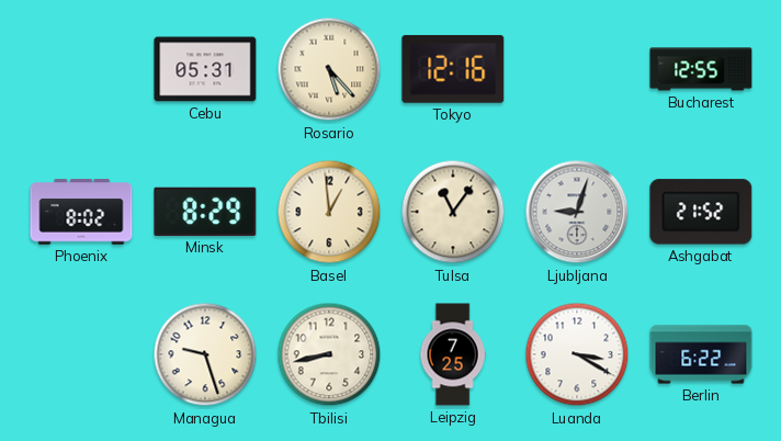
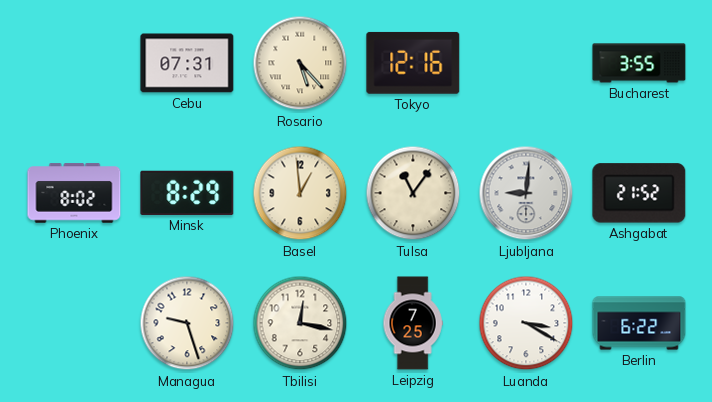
Cebu: 05:31 -> 07:31 (187, 63)
Bucharest: 12:55 -> 3:55 (639, 63)
Ljubljana: 9:03 -> 9:01 (526, 193)
Tbilisi: 8:43 -> 12:17 (300, 323)
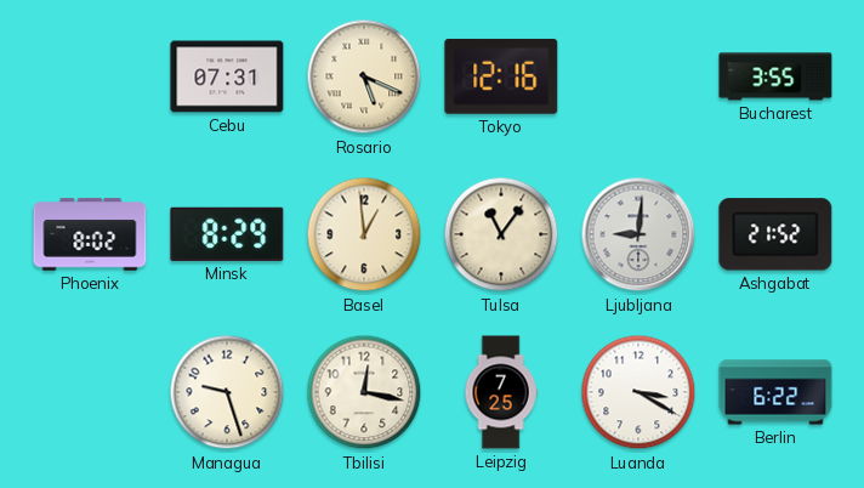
Rosario: 5:23 -> 5:19 (364, 76)
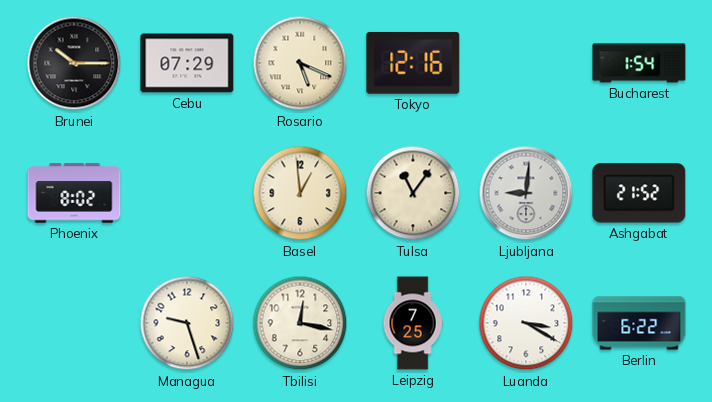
Brunei: none -> 10:15 (74, 63)
Cebu: 07:31 -> 07:29 (187, 63)
Bucharest: 3:55 -> 1:54 (639, 63)
Minsk: 8:29 -> none (227, 234)
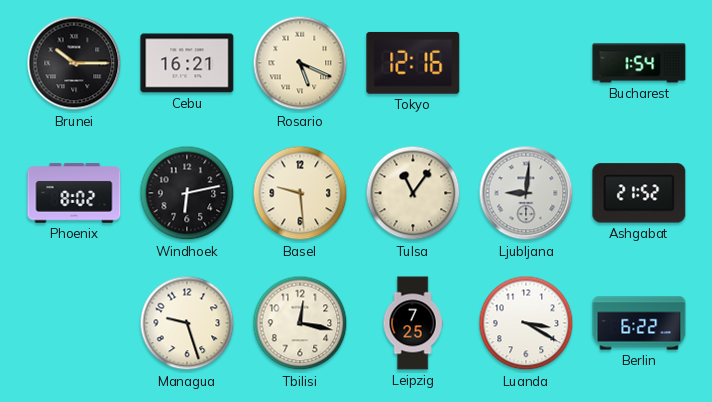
Cebu: 07:29 -> 16:21 (187, 63)
Windhoek: none -> 6:13 (187, 193)
Basel: 12:59 -> 9:29 (300, 193)
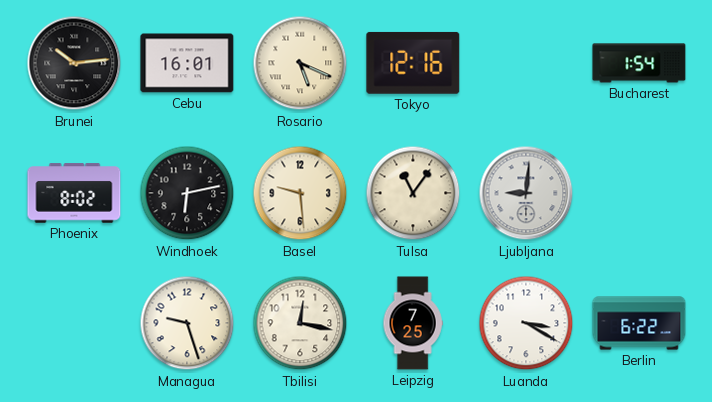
Brunei: 10:15 -> 10:14 (74, 63)
Cebu: 16:21 -> 16:01 (187, 63)
Ashgabat: 21:52 -> none (639, 193)
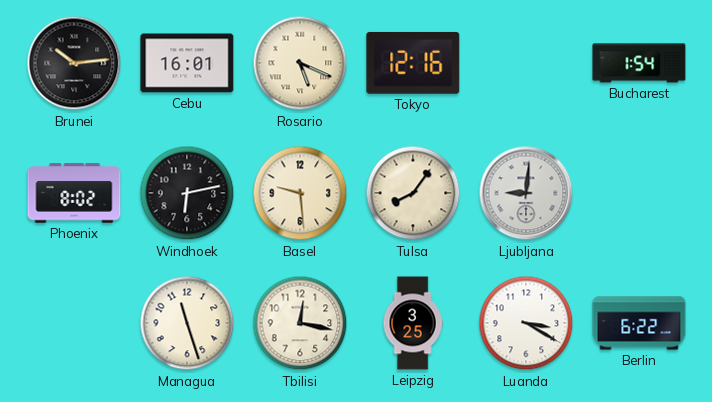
Tulsa: 11:06 -> 8:06 (413, 193)
Managua: 9:27 -> 11:27 (187, 323)
Leipzig: 7:25 -> 3:25 (413, 323)
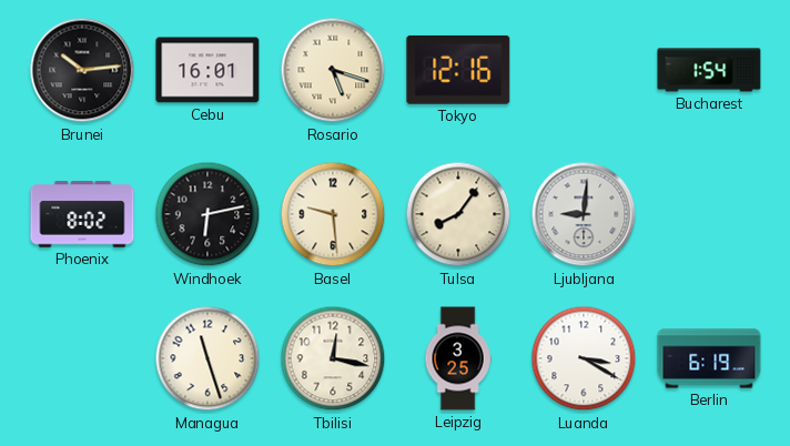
Rosario: 5:19 -> 5:18 (333, 70)
Berlin: 6:22 -> 6:19 (709, 358)
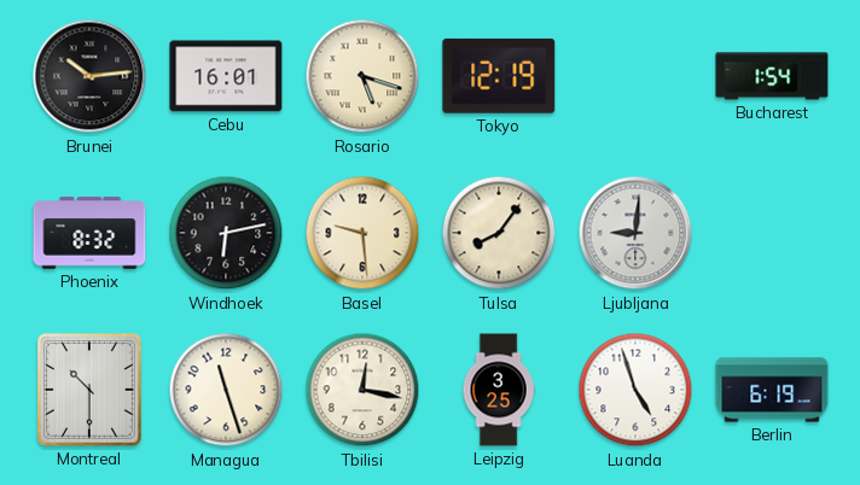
Tokyo: 12:16 -> 12:19 (499, 76)
Phoenix: 8:02 -> 8:32 (89, 233)
Montreal: none -> 10:30 (91, 391)
Luanda: 3:20 -> 4:57 (635, 390)
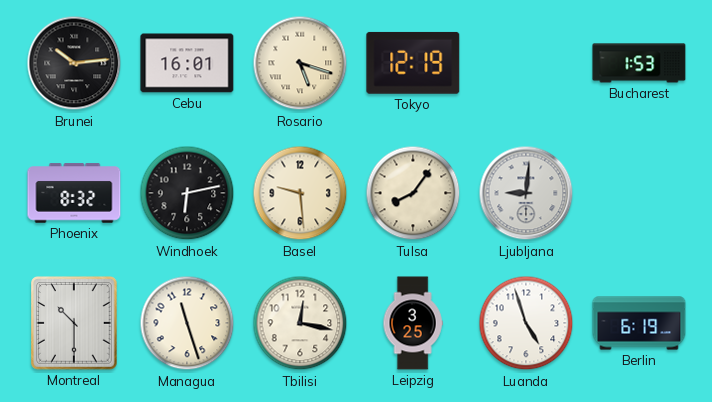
Bucharest: 1:54 -> 1:53 (639, 63)
